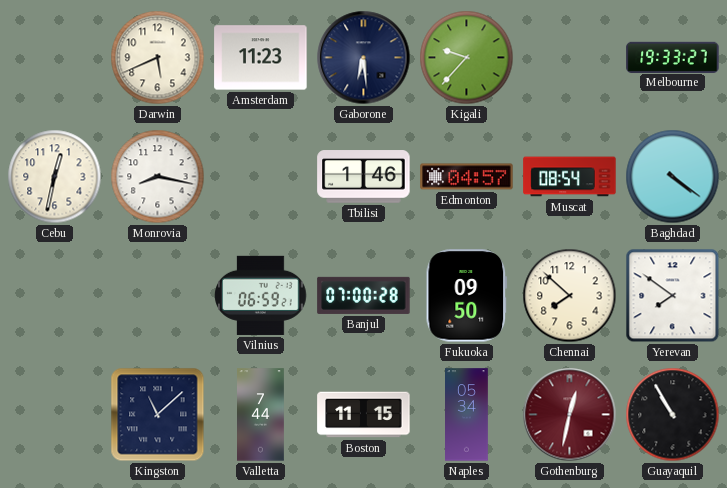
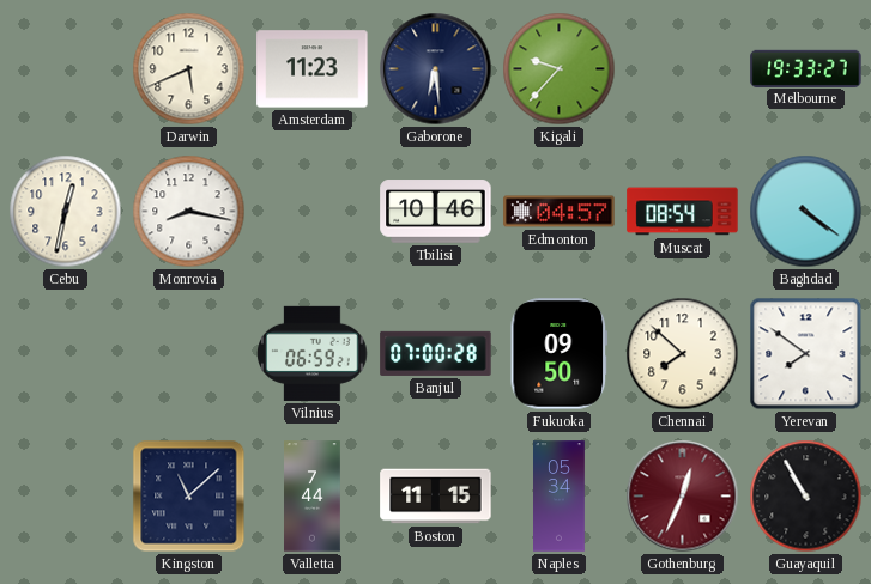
Tbilisi: 1:46 -> 10:46 (436, 212)
Gothenburg: 12:32 -> 12:34 (683, 497)
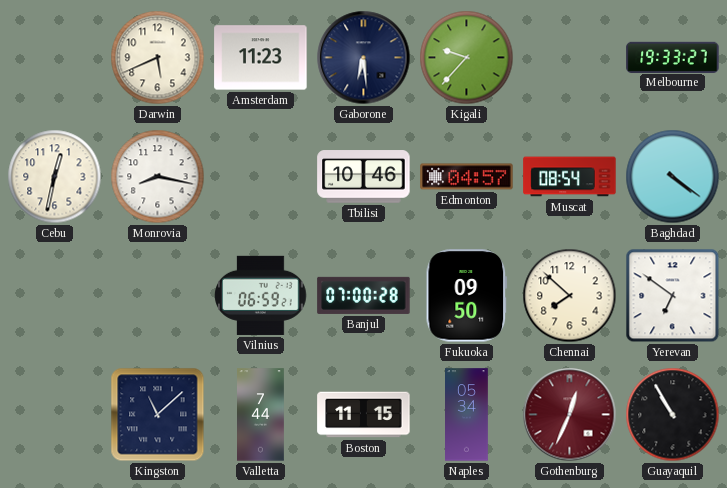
Yerevan: 7:51 -> 6:51 (673, 296)
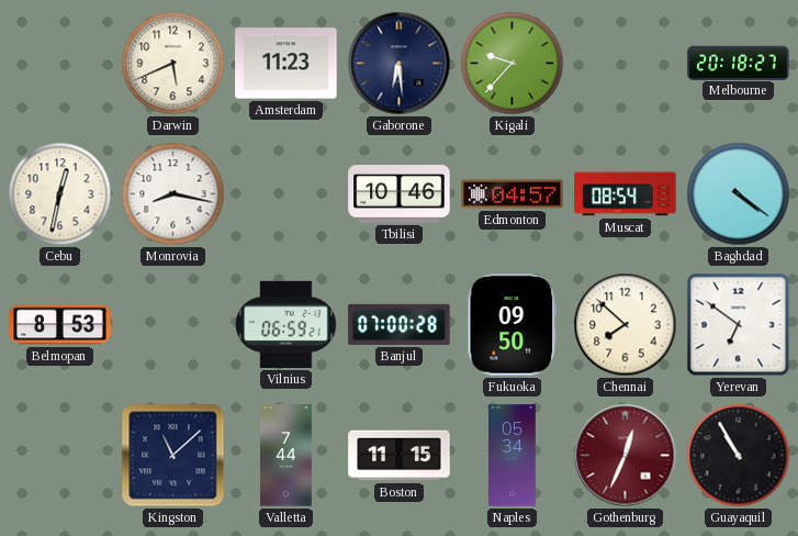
Melbourne: 19:33 -> 20:18 (739, 63)
Belmopan: none -> 8:53 (60, 325)
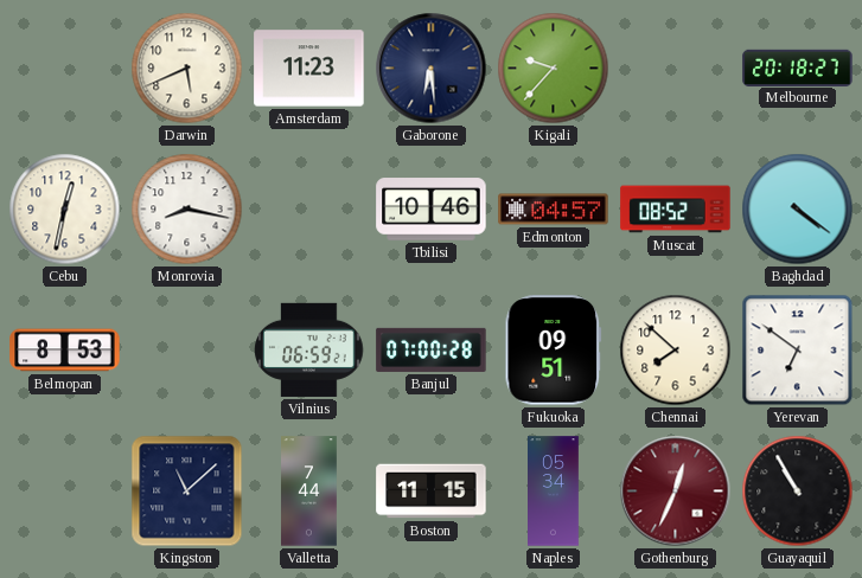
Muscat: 08:54 -> 08:52 (676, 210)
Fukuoka: 09:50 -> 09:51 (554, 351)
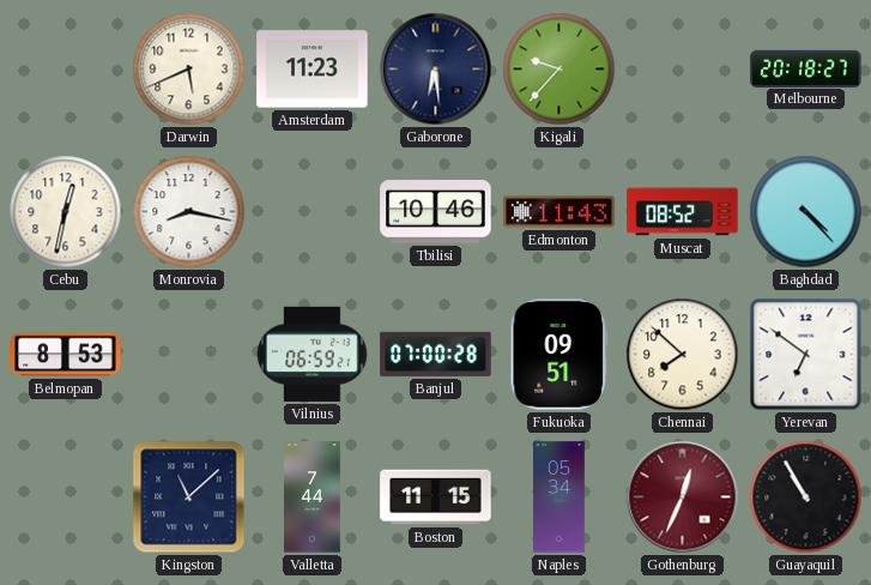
Edmonton: 04:57 -> 11:43 (560, 212)
Baghdad: 4:21 -> 4:23 (806, 212)
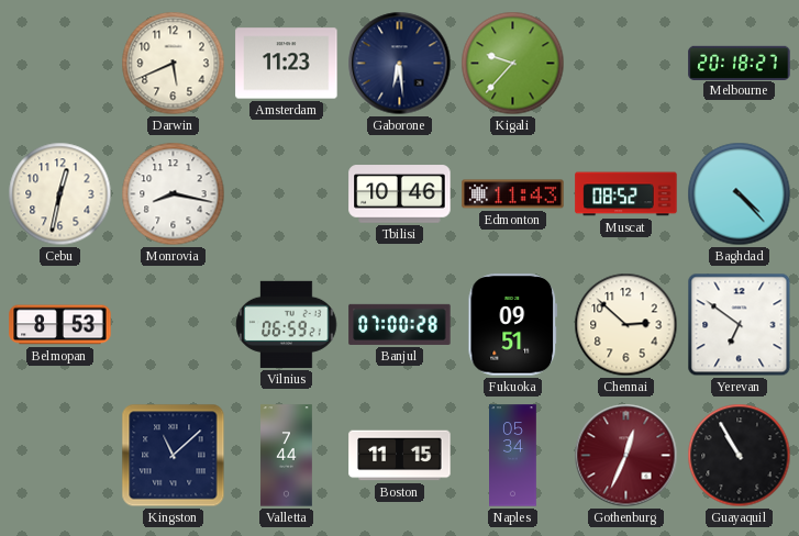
Chennai: 7:52 -> 2:52 (626, 325)
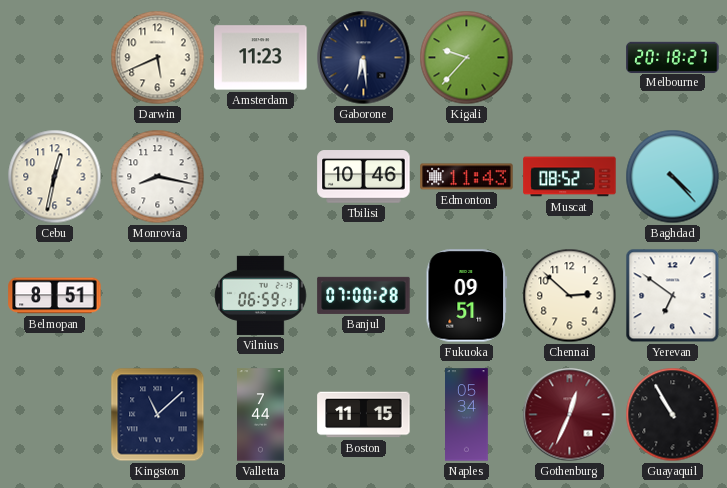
Belmopan: 8:53 -> 8:51 (55, 296)
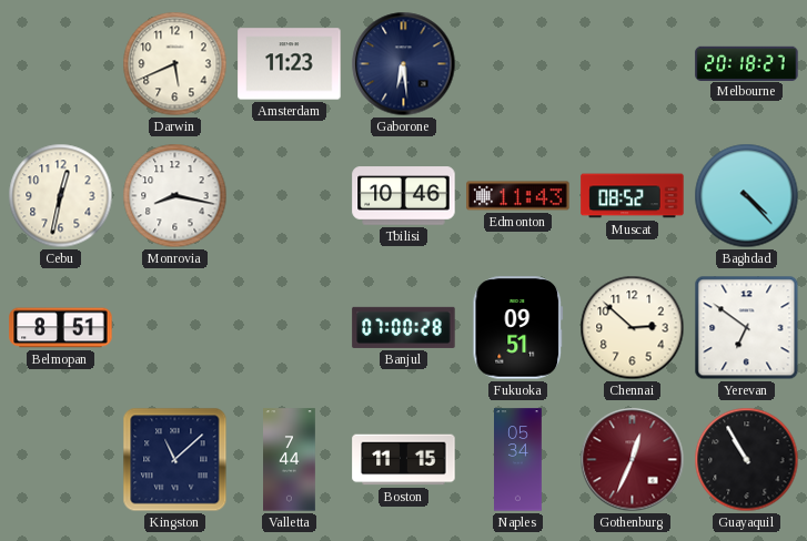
Kigali: 9:37 -> none (467, 58)
Vilnius: 06:59 -> none (261, 295)
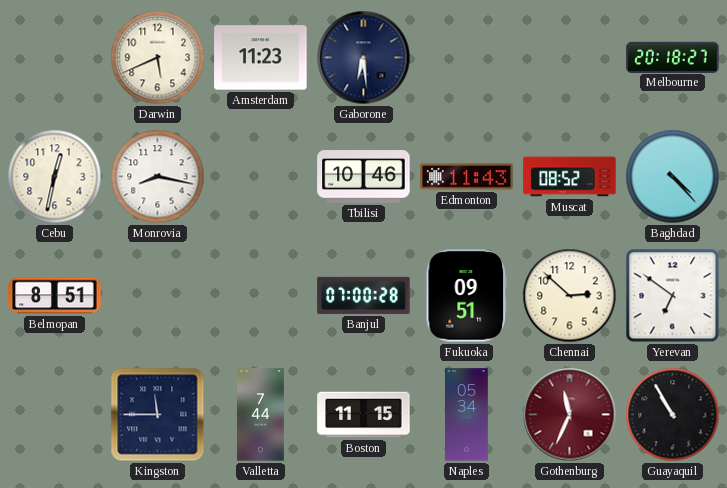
Kingston: 11:08 -> 11:45 (158, 415)
Gothenburg: 12:34 -> 11:34 (570, 415)
